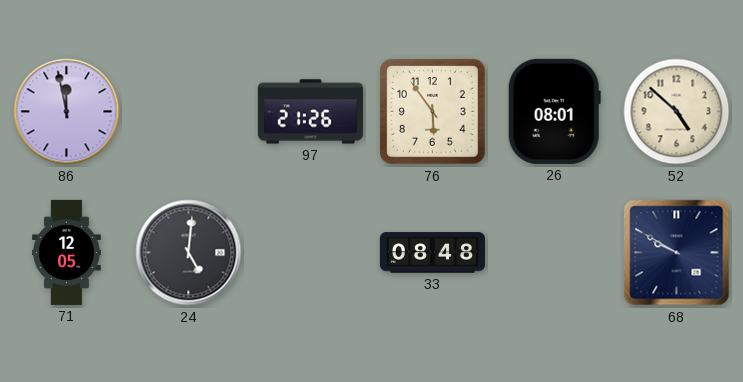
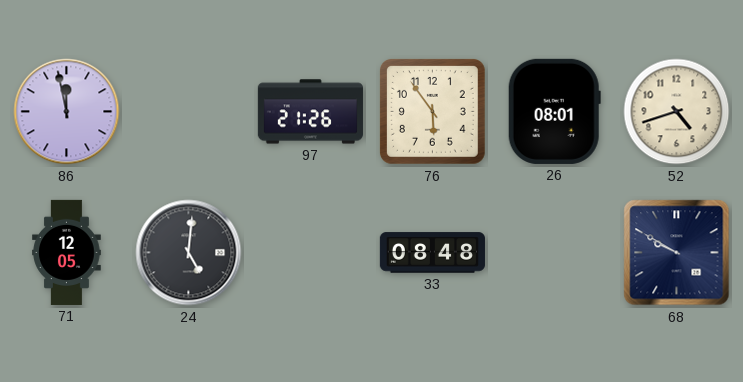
52: 4:52 -> 4:42 (677, 112)
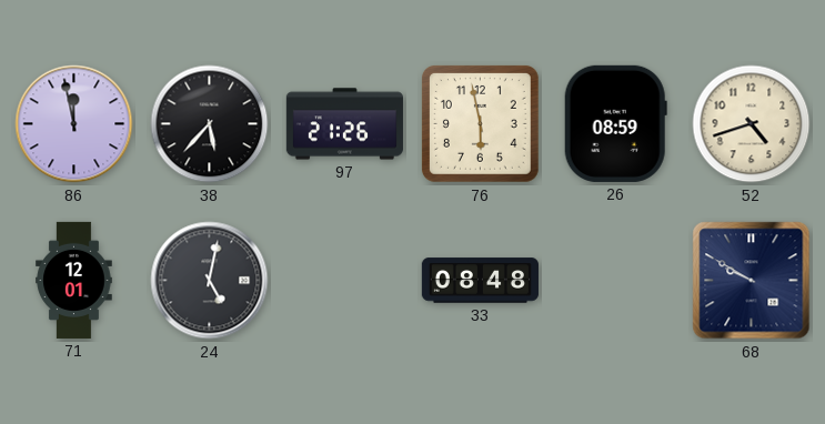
38: none -> 5:37 (210, 124)
76: 5:54 -> 5:58 (480, 123)
26: 08:01 -> 08:59 (615, 123)
71: 12:05 -> 12:01 (74, 280)
24: 5:01 -> 5:02 (210, 281)
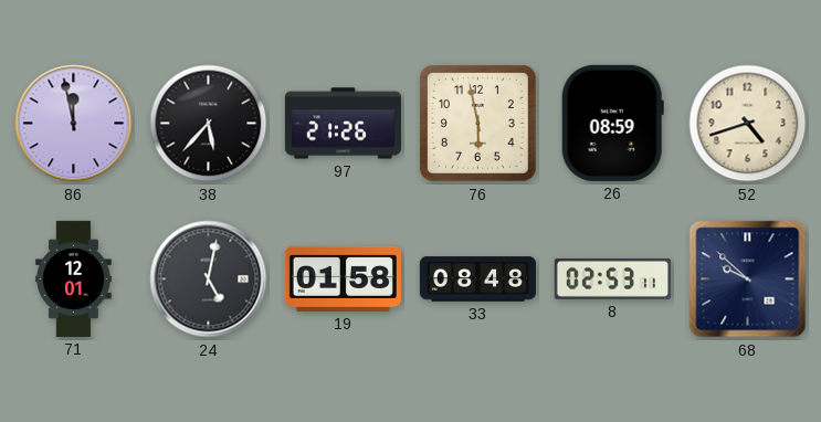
19: none -> 01:58 (343, 278)
8: none -> 02:53 (612, 278)
68: 9:50 -> 9:52 (748, 279)
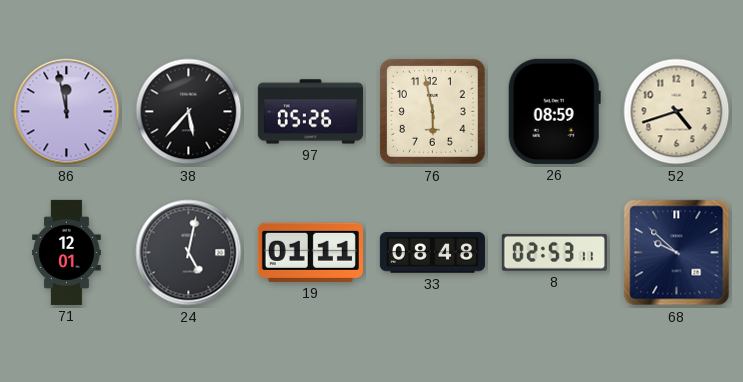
97: 21:26 -> 05:26 (310, 112)
19: 01:58 -> 01:11 (310, 252)
